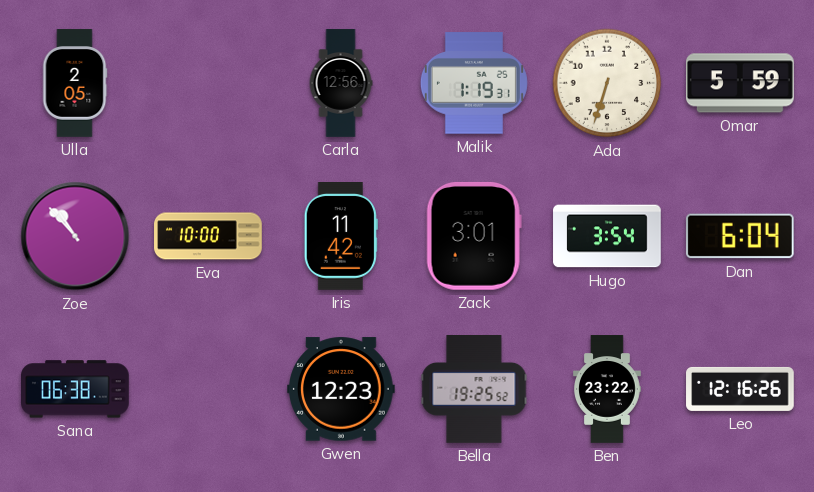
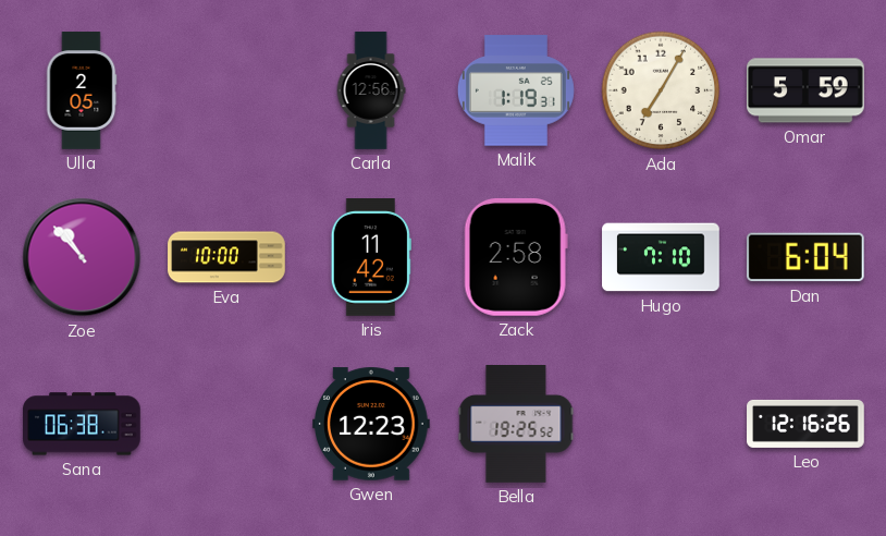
Ada: 6:33 -> 7:05 (661, 90)
Zack: 3:01 -> 2:58 (516, 257)
Hugo: 3:54 -> 7:10 (661, 257)
Ben: 23:22 -> none (607, 389)
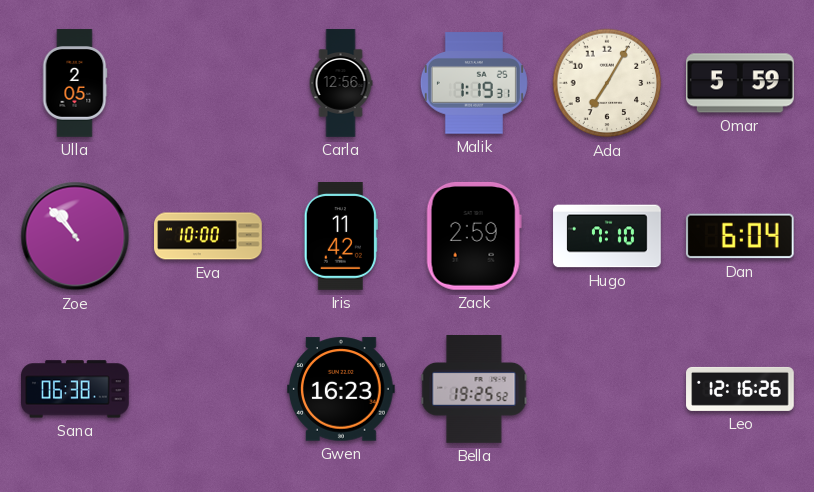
Zack: 2:58 -> 2:59 (474, 236)
Gwen: 12:23 -> 16:23 (342, 389)
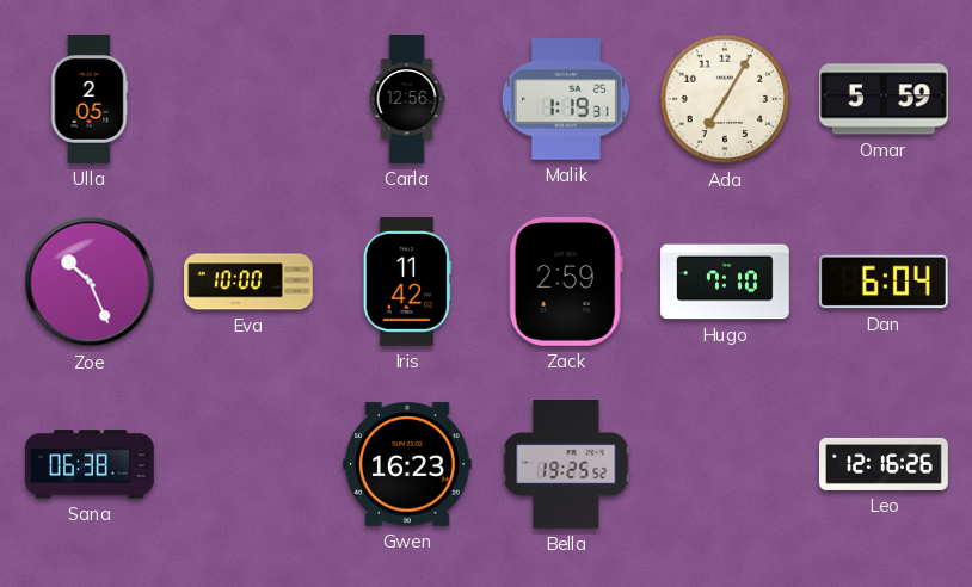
Zoe: 10:53 -> 10:26 (90, 282)
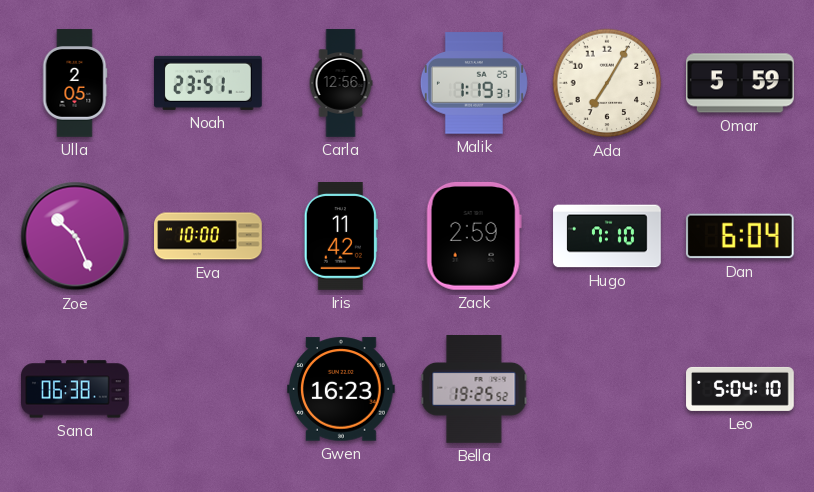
Noah: none -> 23:51 (209, 83)
Leo: 12:16 -> 5:04 (740, 389)
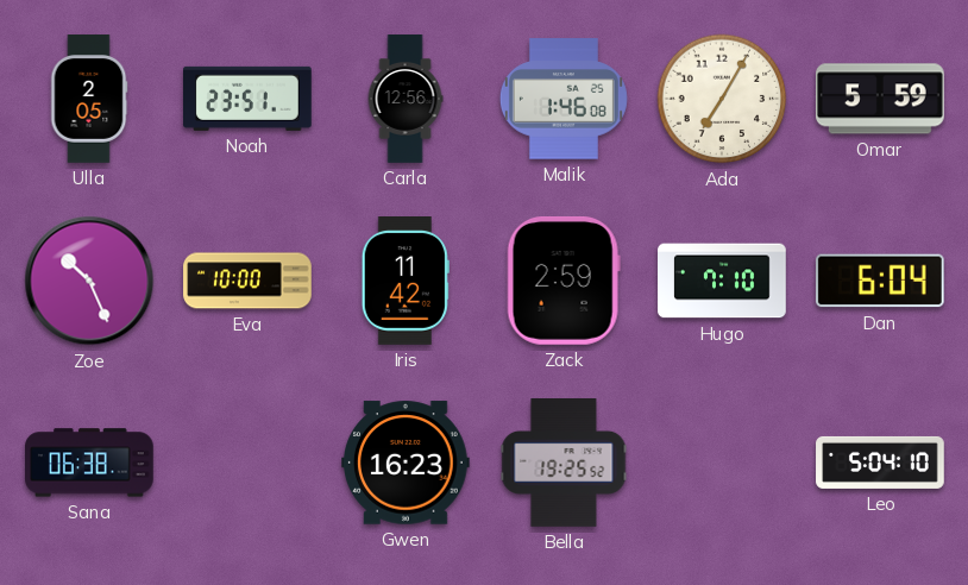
Malik: 1:19 -> 1:46 (564, 99)
